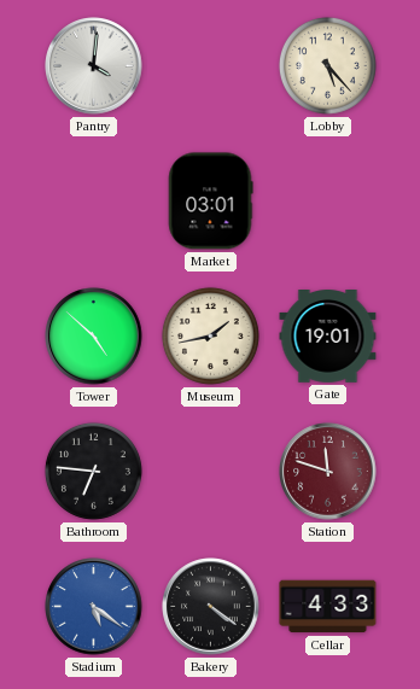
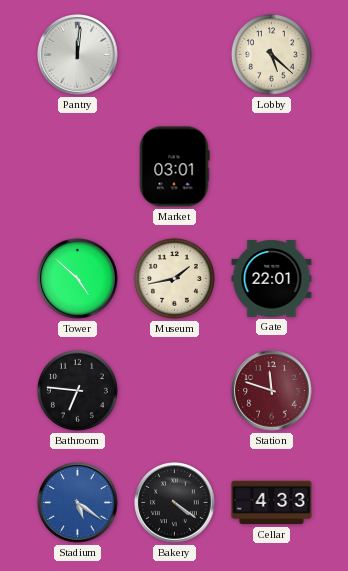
Pantry: 4:01 -> 12:01 (78, 55)
Lobby: 5:23 -> 5:22 (271, 54)
Gate: 19:01 -> 22:01 (272, 279)
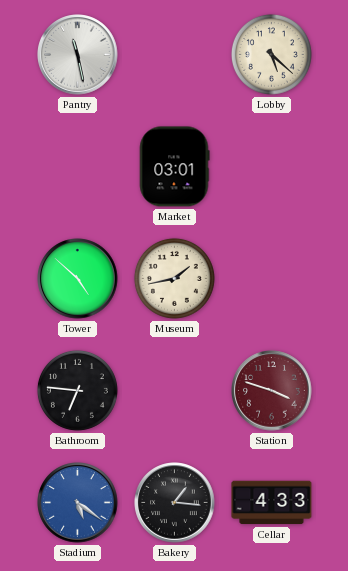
Pantry: 12:01 -> 11:28 (78, 55)
Gate: 22:01 -> none (272, 279)
Station: 11:48 -> 3:48 (272, 391)
Bakery: 4:21 -> 1:16 (175, 503)
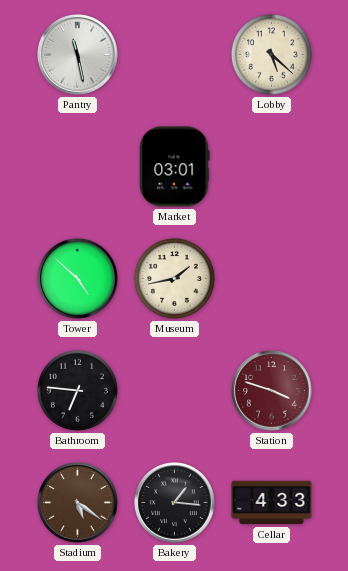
Stadium dial: blue -> brown (78, 503)
